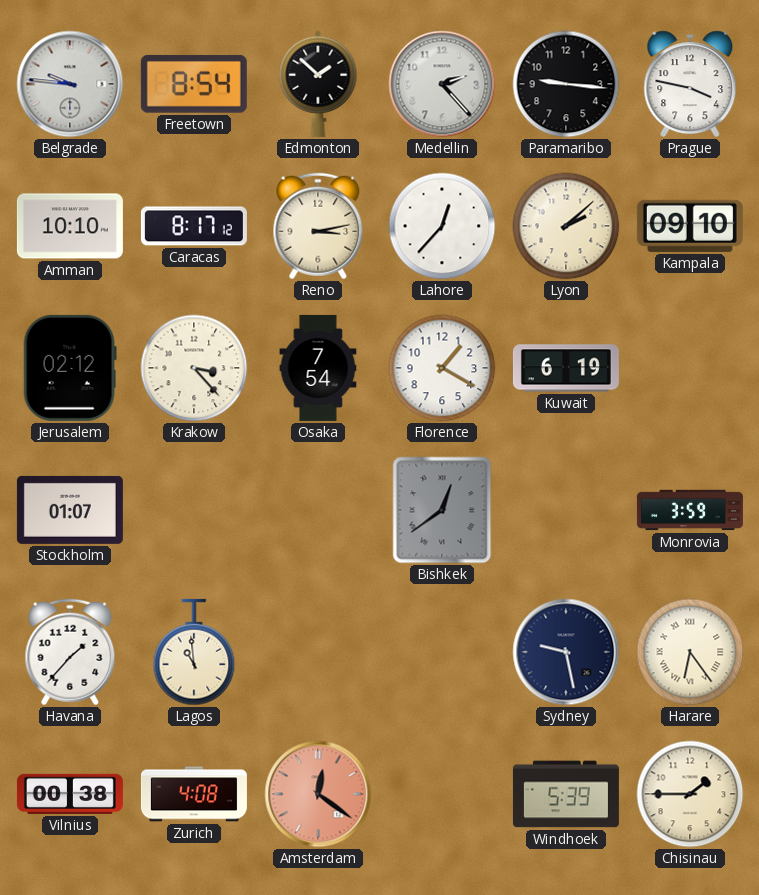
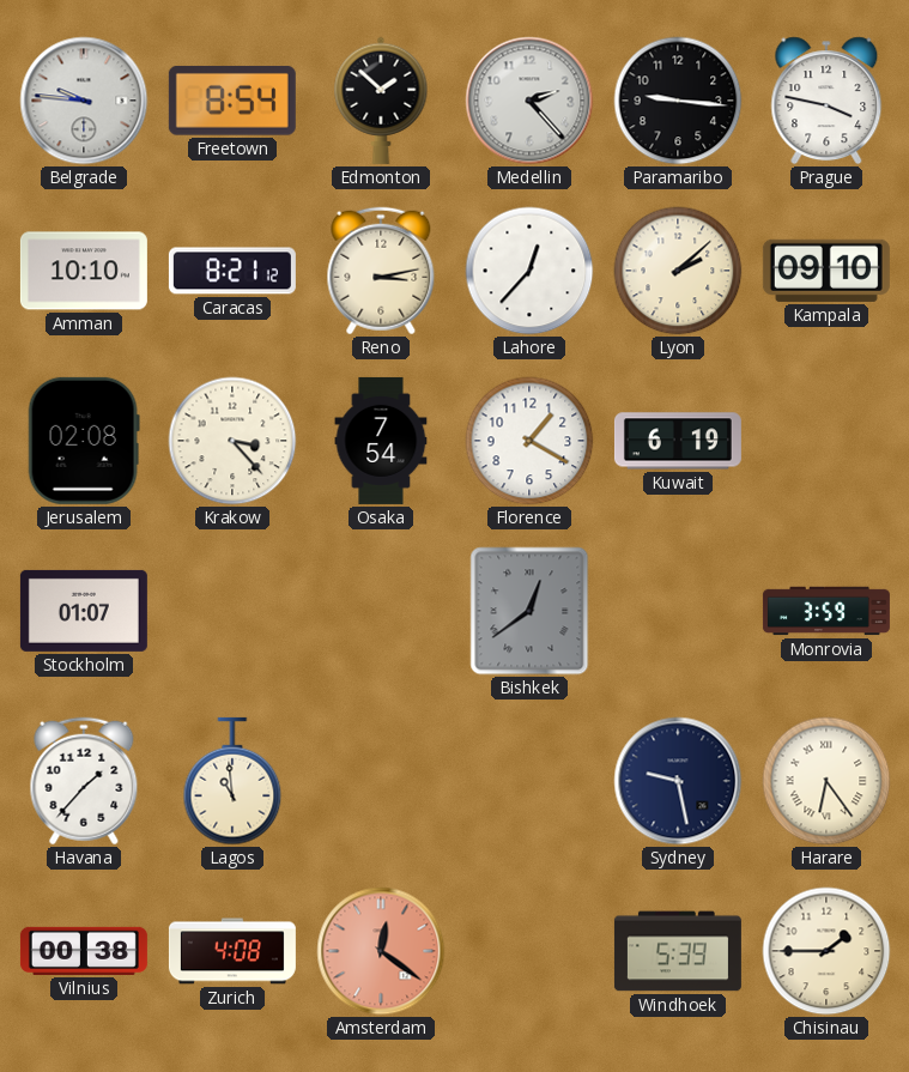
Caracas: 8:17 -> 8:21 (232, 271)
Jerusalem: 02:12 -> 02:08 (84, 441)
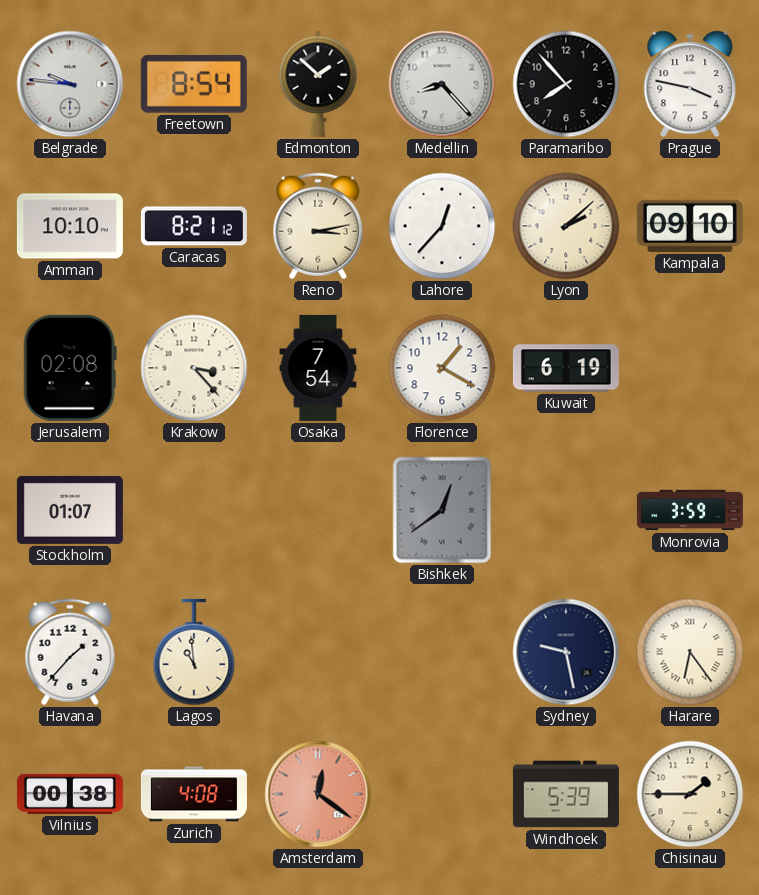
Medellin: 2:23 -> 8:23 (442, 84)
Paramaribo: 9:16 -> 7:53 (566, 84)
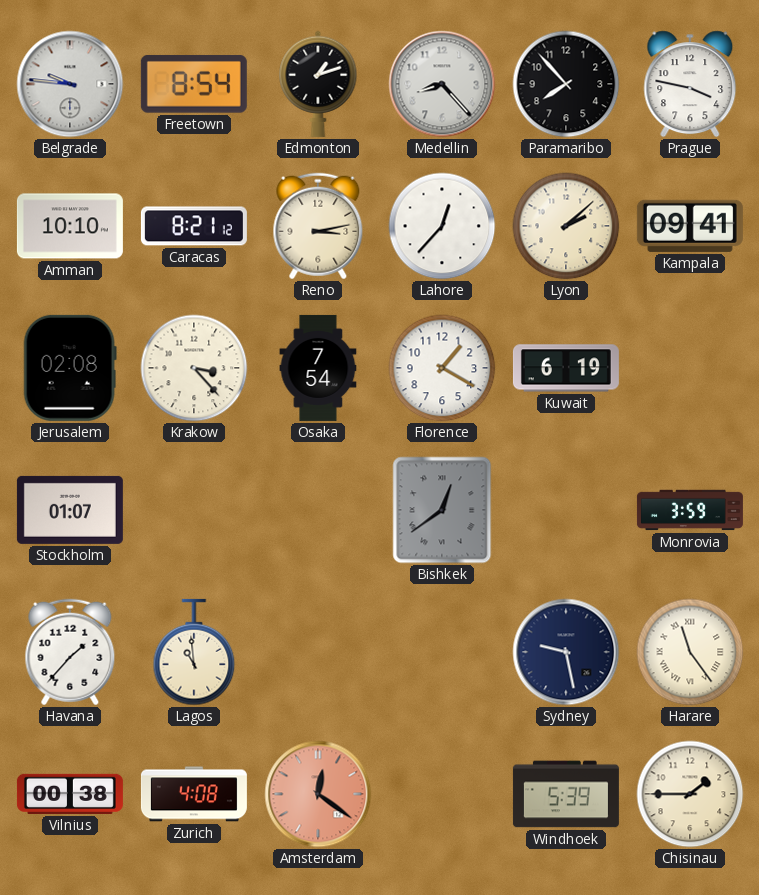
Edmonton: 1:52 -> 1:12 (318, 84)
Kampala: 09:10 -> 09:41 (690, 226)
Harare: 6:24 -> 11:24 (690, 652)
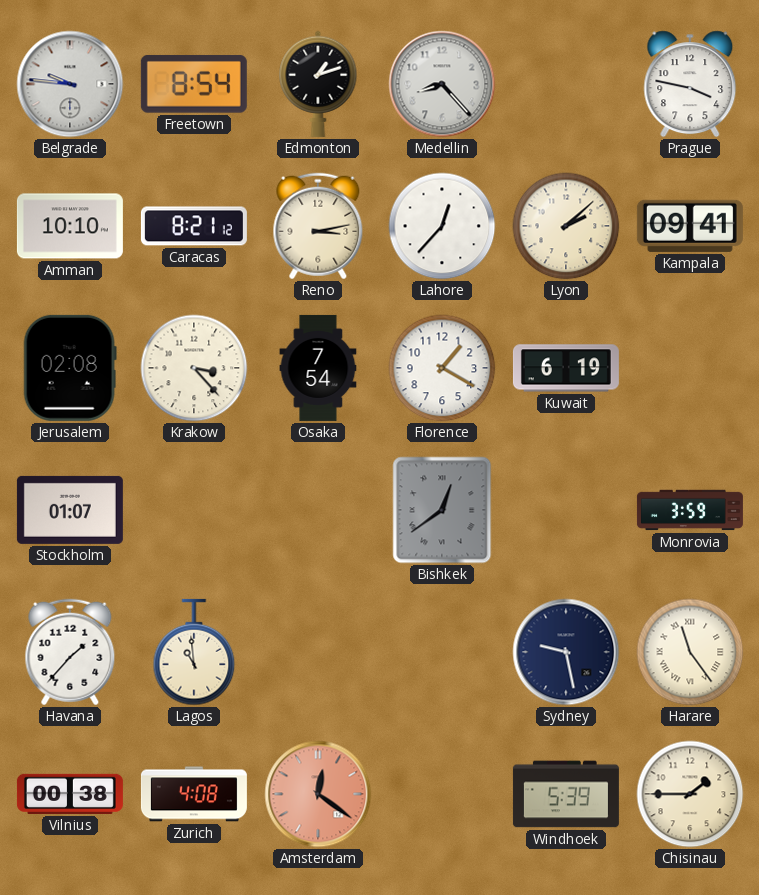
Paramaribo: 7:53 -> none (566, 84)
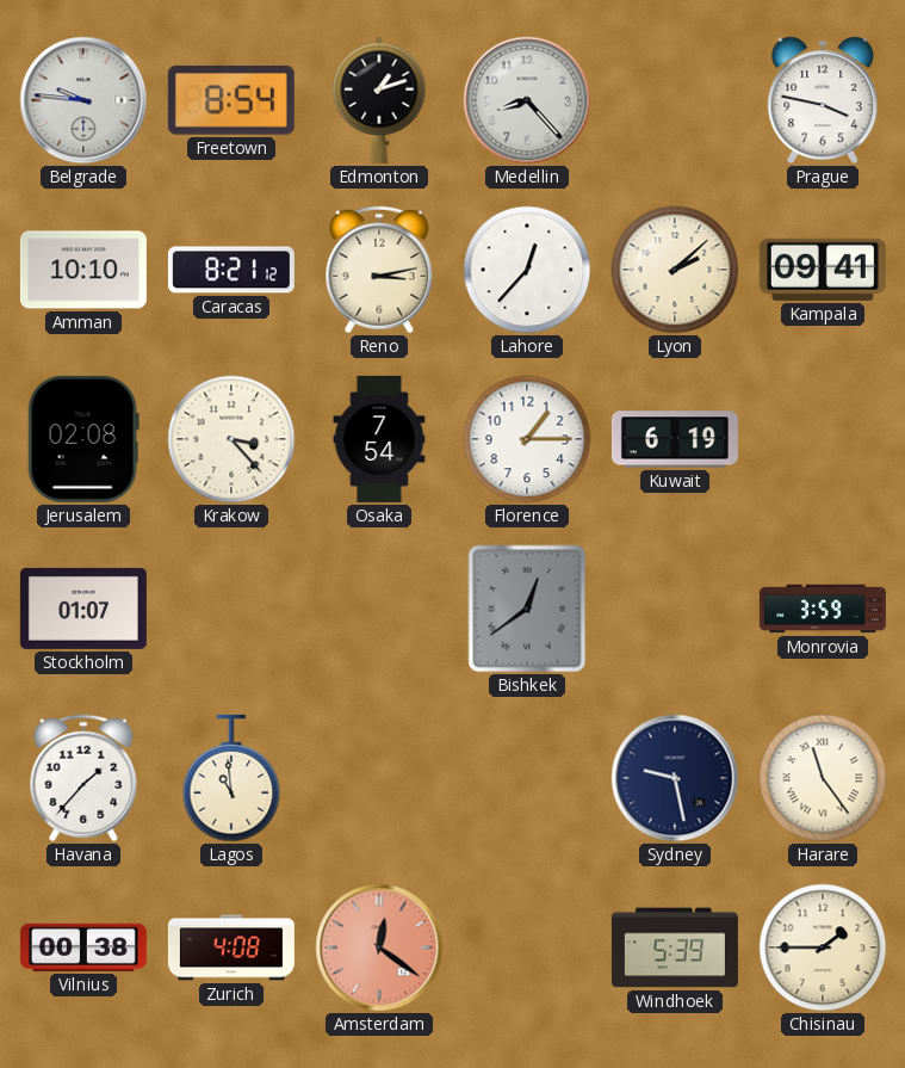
Florence: 1:20 -> 1:15 (527, 439)
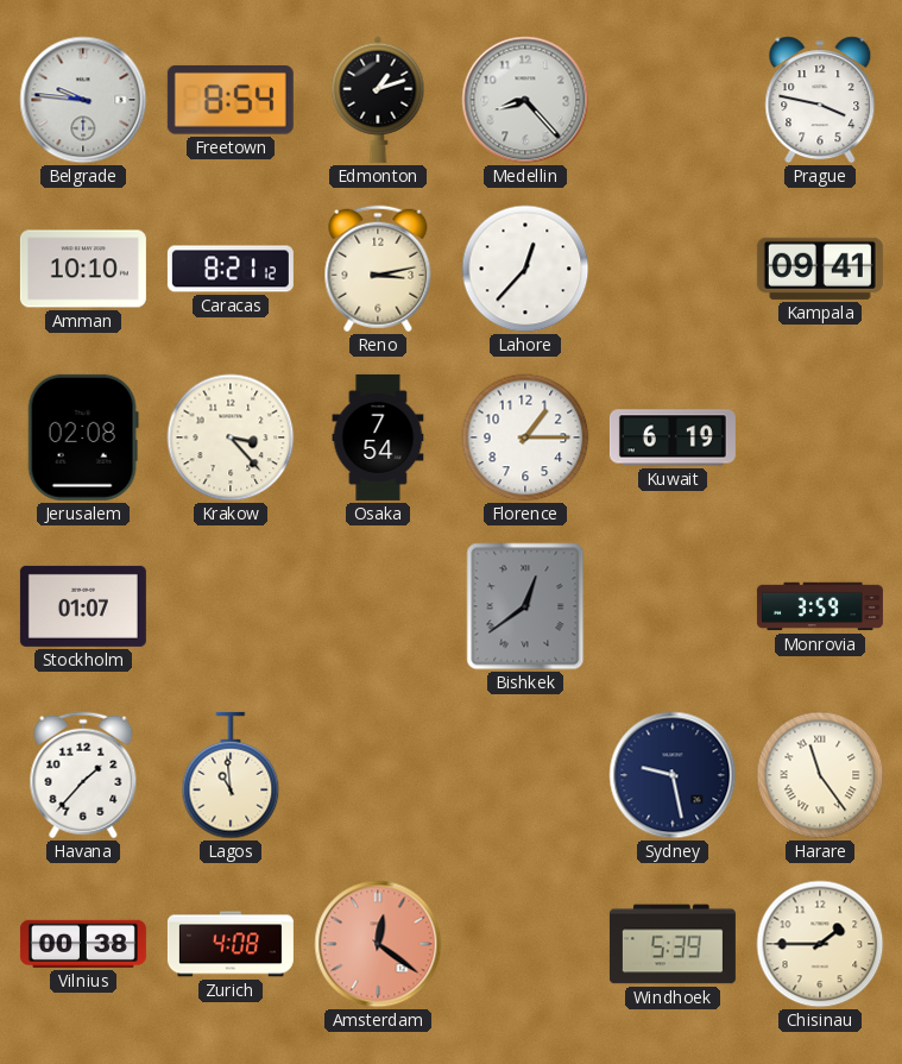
Lyon: 2:08 -> none (675, 270)
